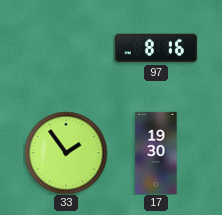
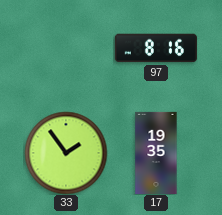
17: 19:30 -> 19:35 (156, 152)
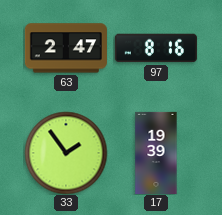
63: none -> 2:47 (66, 48)
17: 19:35 -> 19:39 (156, 152)
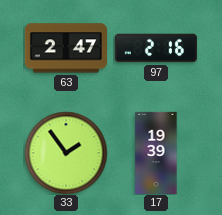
97: 8:16 -> 2:16 (156, 48)
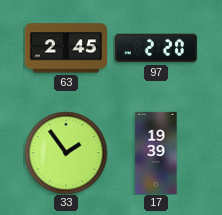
63: 2:47 -> 2:45 (66, 48)
97: 2:16 -> 2:20 (156, 48)
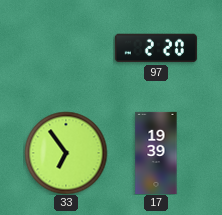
63: 2:45 -> none (66, 48)
33: 1:54 -> 6:54 (66, 153)
